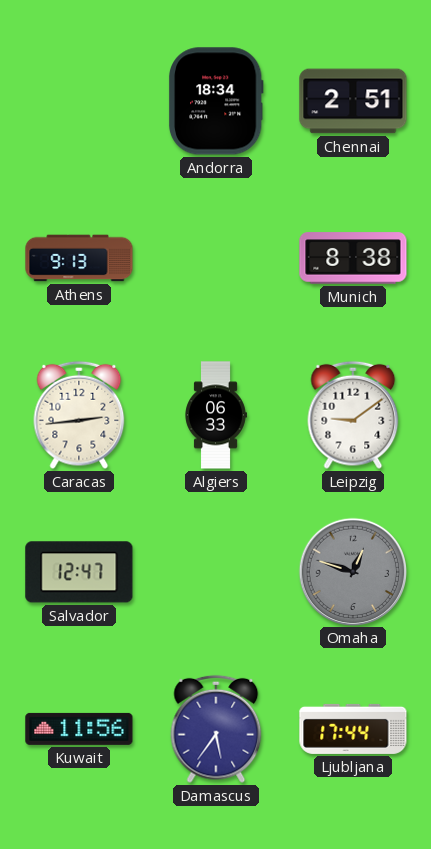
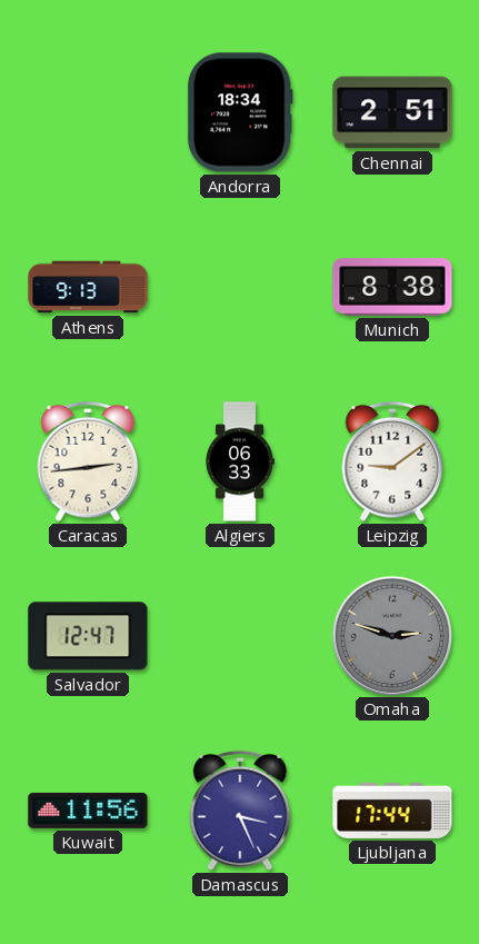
Omaha: 12:48 -> 2:48 (391, 635)
Damascus: 5:36 -> 3:26 (240, 811)
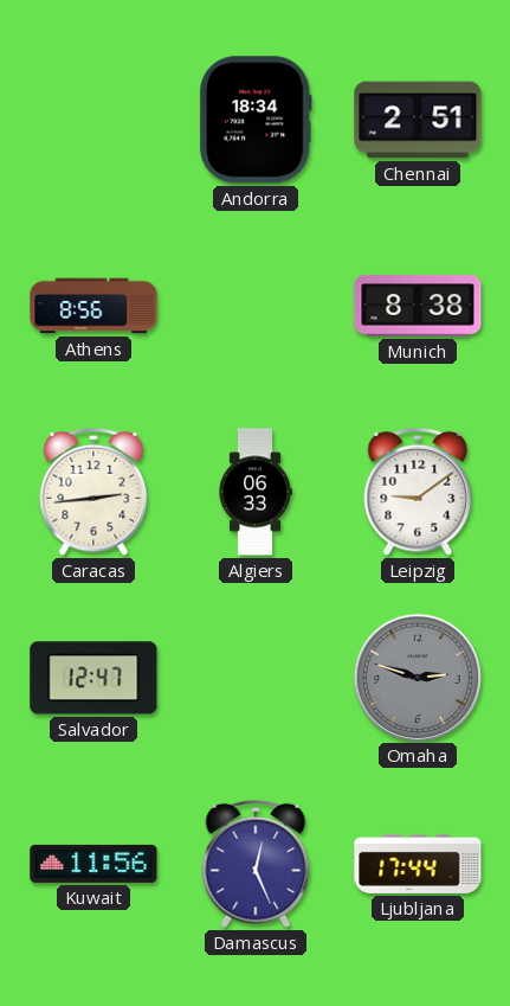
Athens: 9:13 -> 8:56 (93, 306)
Damascus: 3:26 -> 12:26 (256, 864)
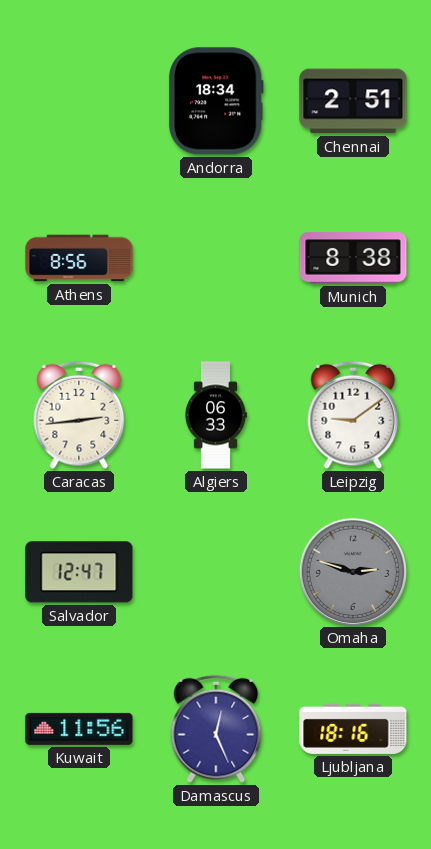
Ljubljana: 17:44 -> 18:16 (353, 729)
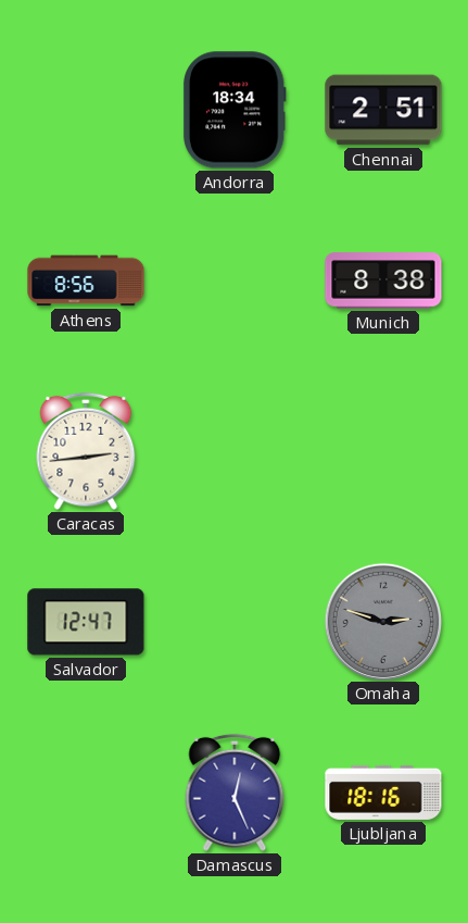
Algiers: 06:33 -> none (216, 415)
Leipzig: 9:09 -> none (353, 415)
Kuwait: 11:56 -> none (79, 729)
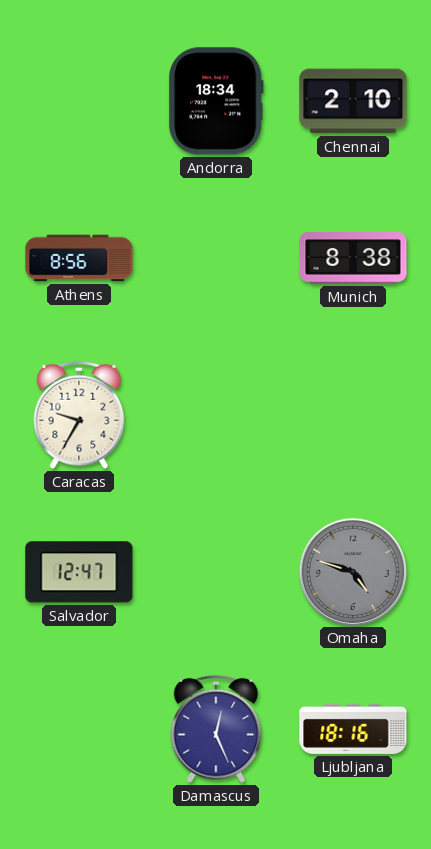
Chennai: 2:51 -> 2:10 (353, 101)
Caracas: 2:44 -> 9:35 (79, 415)
Omaha: 2:48 -> 4:48 (352, 571)
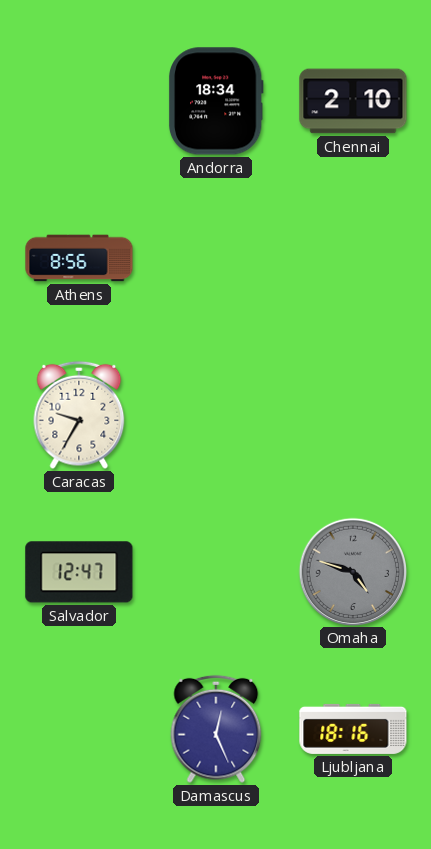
Munich: 8:38 -> none (353, 258)
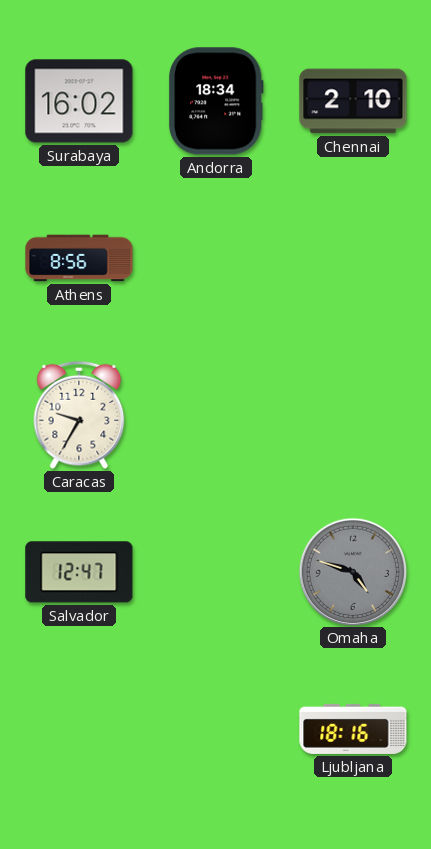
Surabaya: none -> 16:02 (79, 101)
Damascus: 12:26 -> none (216, 729)
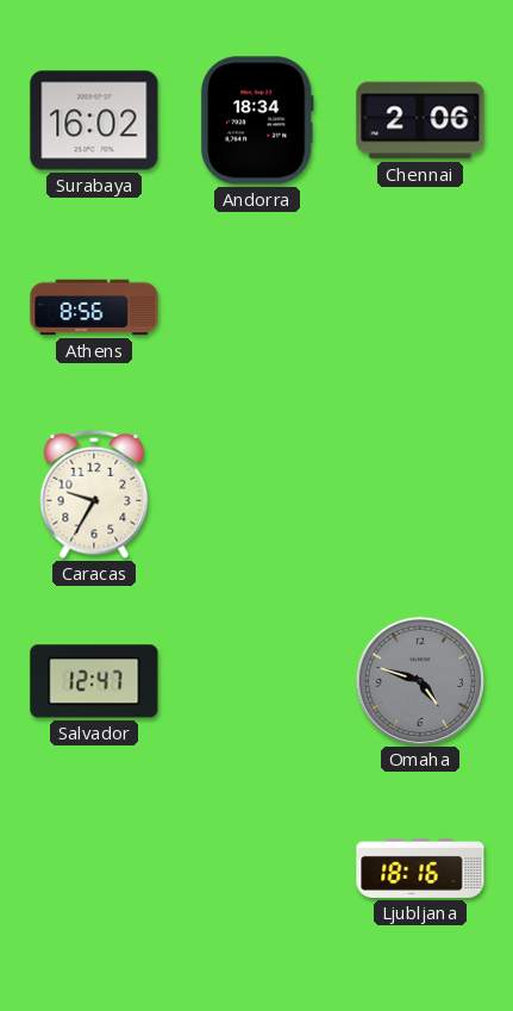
Chennai: 2:10 -> 2:06 (420, 120)
